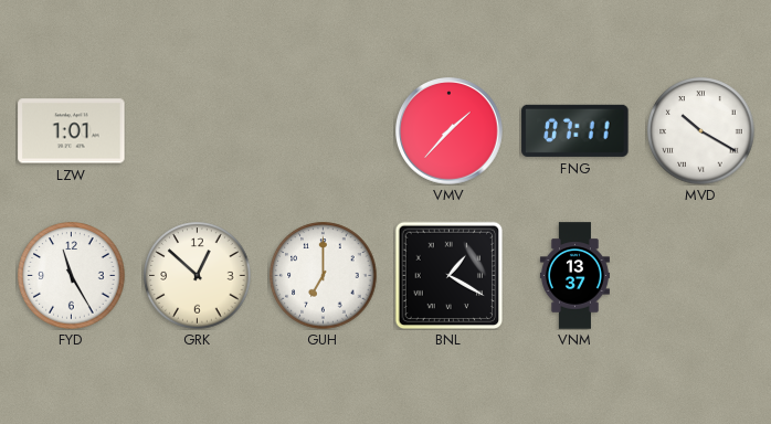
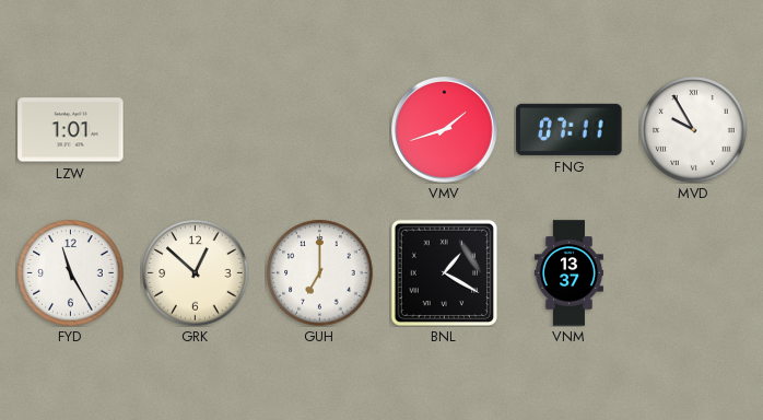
VMV: 1:37 -> 1:42 (445, 130)
MVD: 10:20 -> 9:55 (694, 130)
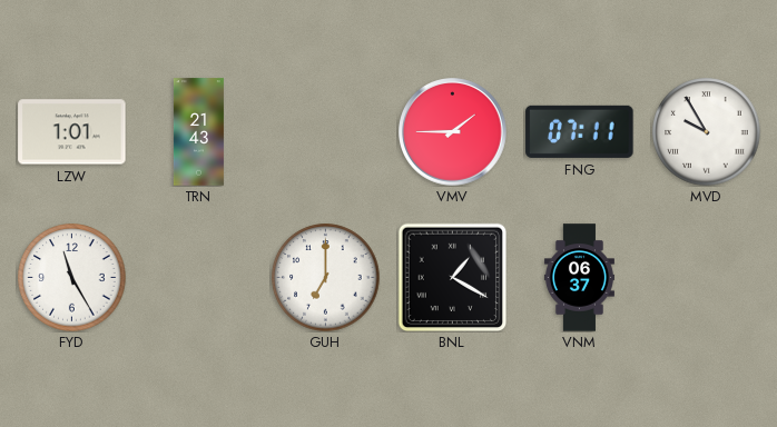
TRN: none -> 21:43 (198, 132)
VMV: 1:42 -> 1:45 (453, 132)
GRK: 12:52 -> none (196, 273)
VNM: 13:37 -> 06:37 (579, 278)
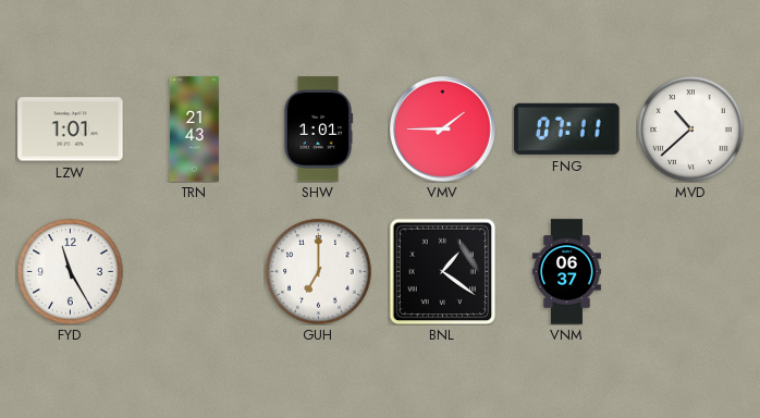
SHW: none -> 1:01 (318, 130)
MVD: 9:55 -> 10:38 (691, 130)
BNL: 1:20 -> 1:21 (442, 271)
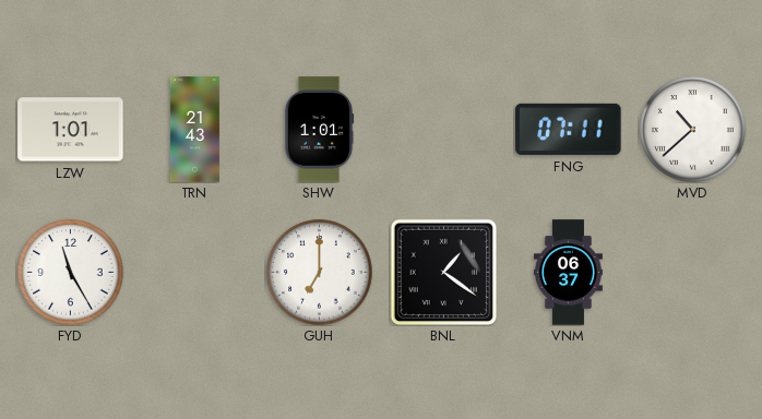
VMV: 1:45 -> none (443, 130)
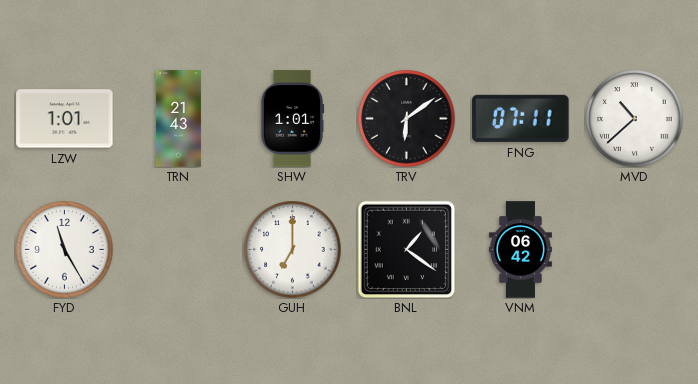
TRV: none -> 6:09 (407, 119)
VNM: 06:37 -> 06:42 (520, 250)
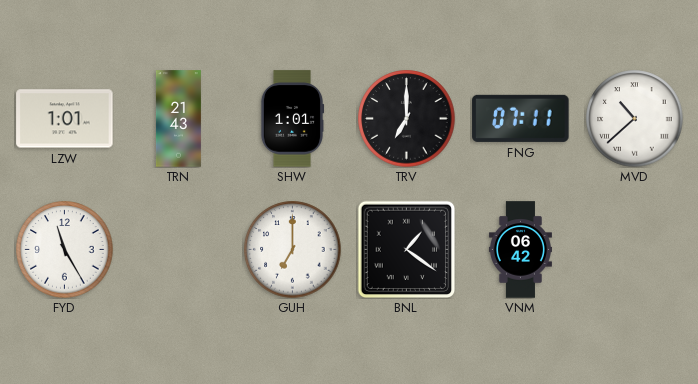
TRV: 6:09 -> 7:00 (407, 119)
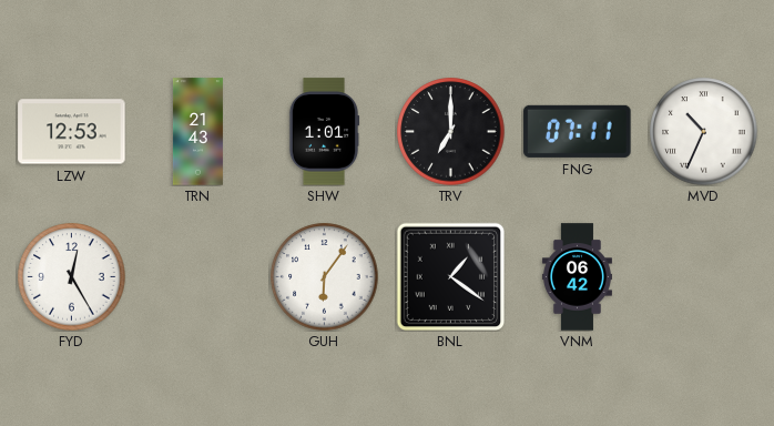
LZW: 1:01 -> 12:53 (72, 132)
MVD: 10:38 -> 10:34 (704, 132)
FYD: 11:25 -> 12:25 (72, 277)
GUH: 7:00 -> 6:06 (325, 277)
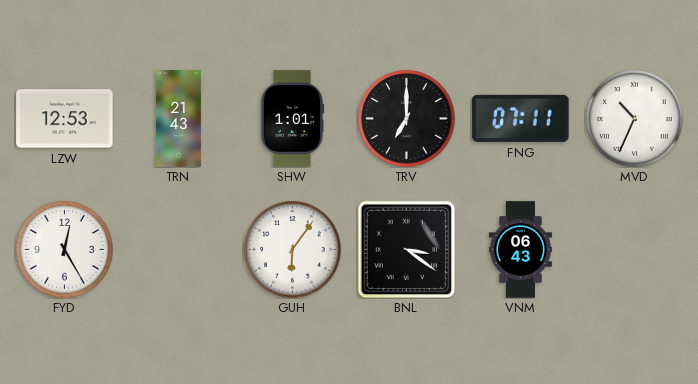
BNL: 1:21 -> 3:21 (406, 249)
VNM: 06:42 -> 06:43 (520, 250)
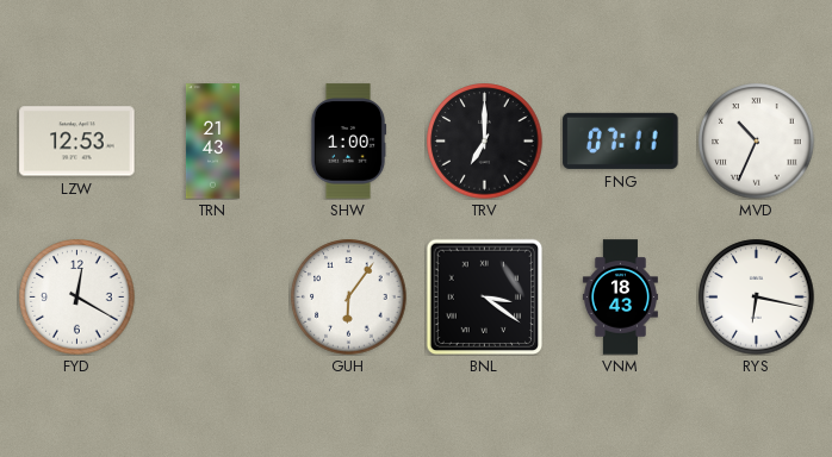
SHW: 1:01 -> 1:00 (348, 142)
FYD: 12:25 -> 12:20 (77, 298)
VNM: 06:43 -> 18:43 (620, 298)
RYS: none -> 6:17 (757, 298)
